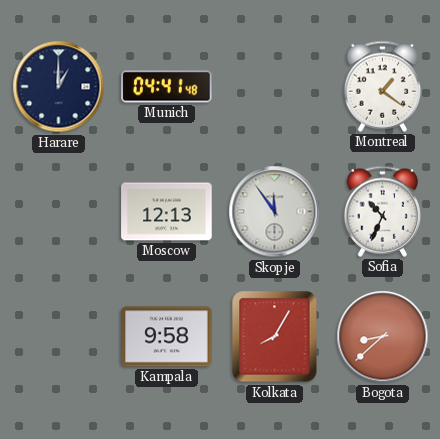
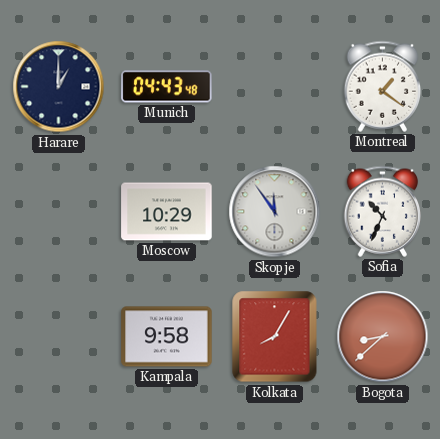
Munich: 04:41 -> 04:43 (167, 87)
Moscow: 12:13 -> 10:29 (167, 212)
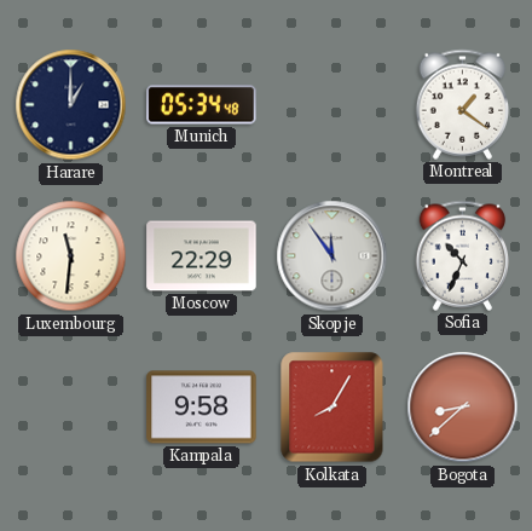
Munich: 04:43 -> 05:34 (202, 105)
Luxembourg: none -> 11:31 (71, 256)
Moscow: 10:29 -> 22:29 (202, 256)
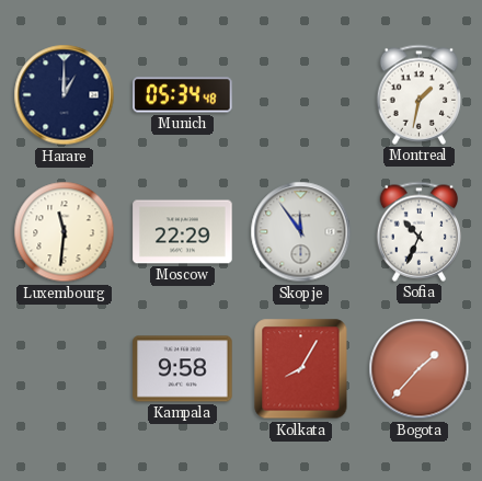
Montreal: 1:21 -> 1:32 (420, 94)
Bogota: 8:38 -> 1:37 (420, 369)
